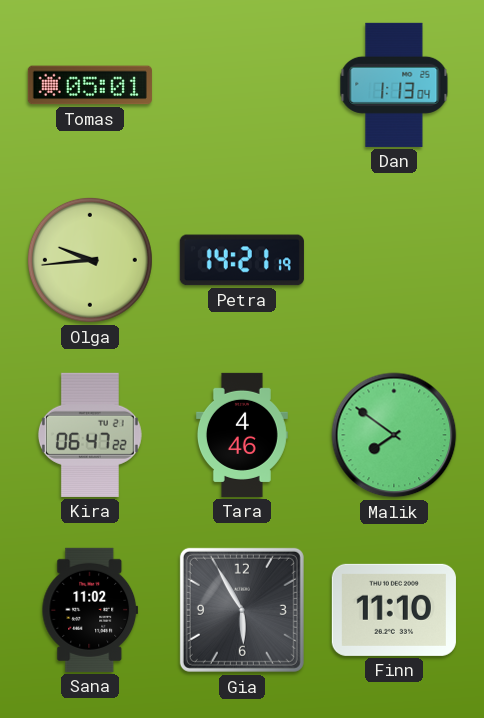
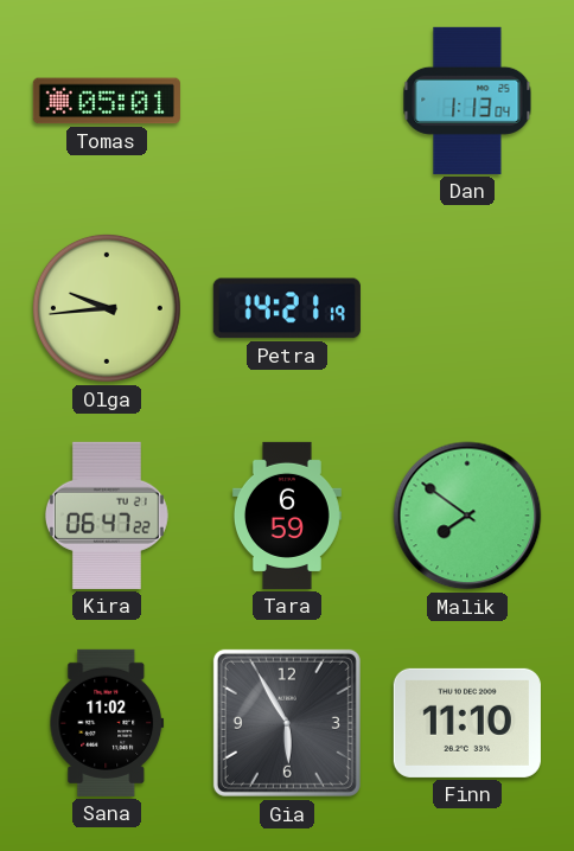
Tara: 4:46 -> 6:59 (287, 516)
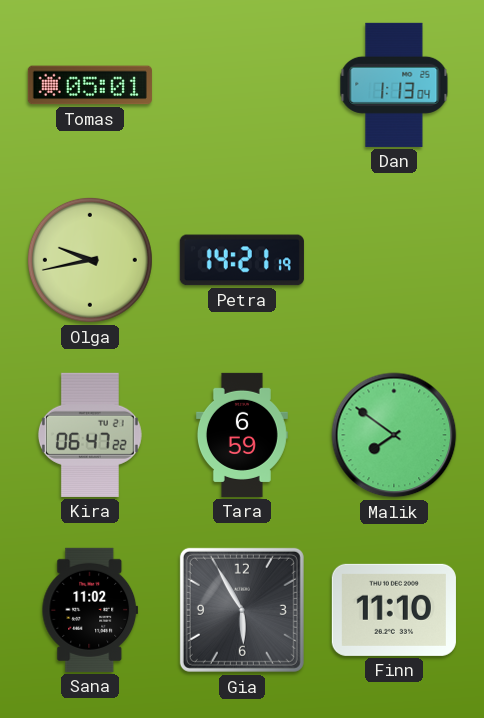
Olga: 9:44 -> 9:43 (90, 260)
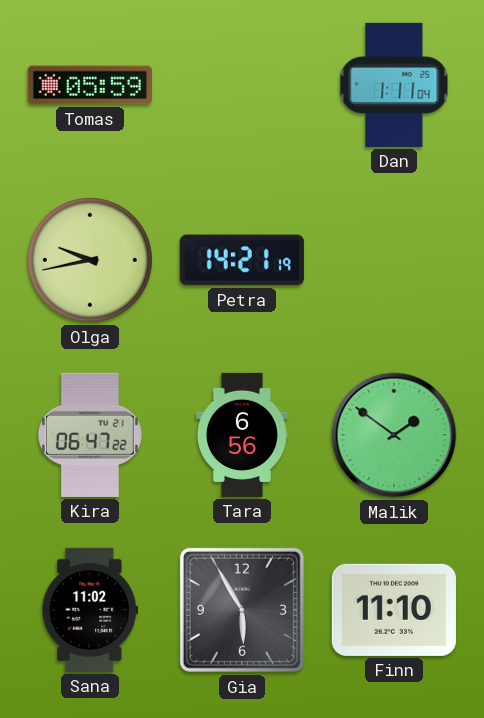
Tomas: 05:01 -> 05:59 (90, 85)
Dan: 1:13 -> 1:11 (394, 85)
Tara: 6:59 -> 6:56 (242, 435)
Malik: 7:51 -> 1:51 (394, 435)
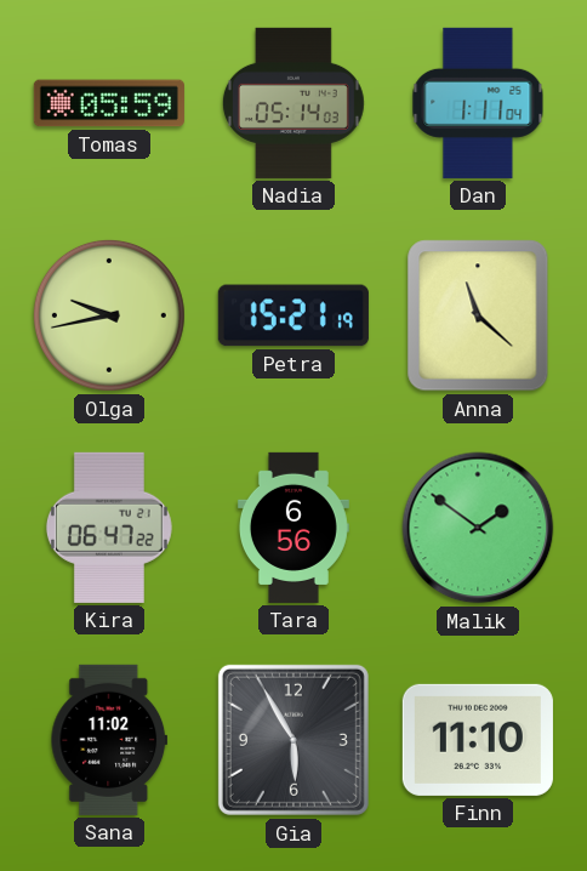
Nadia: none -> 05:14 (293, 103)
Petra: 14:21 -> 15:21 (293, 315)
Anna: none -> 11:22 (478, 315)
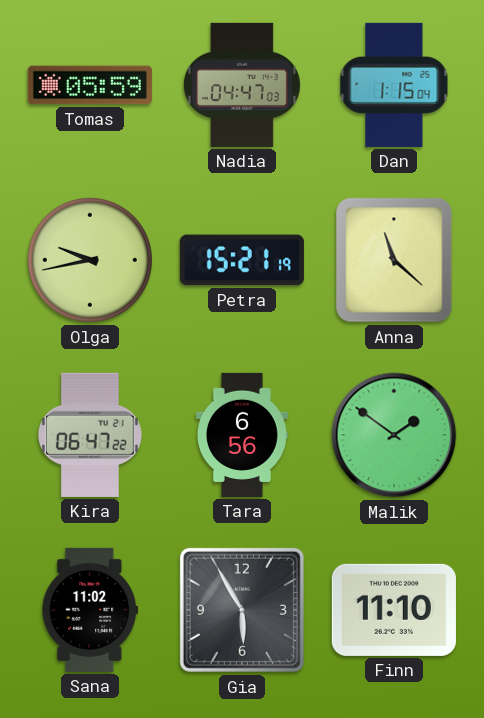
Nadia: 05:14 -> 04:47 (242, 85)
Dan: 1:11 -> 1:15 (394, 85)
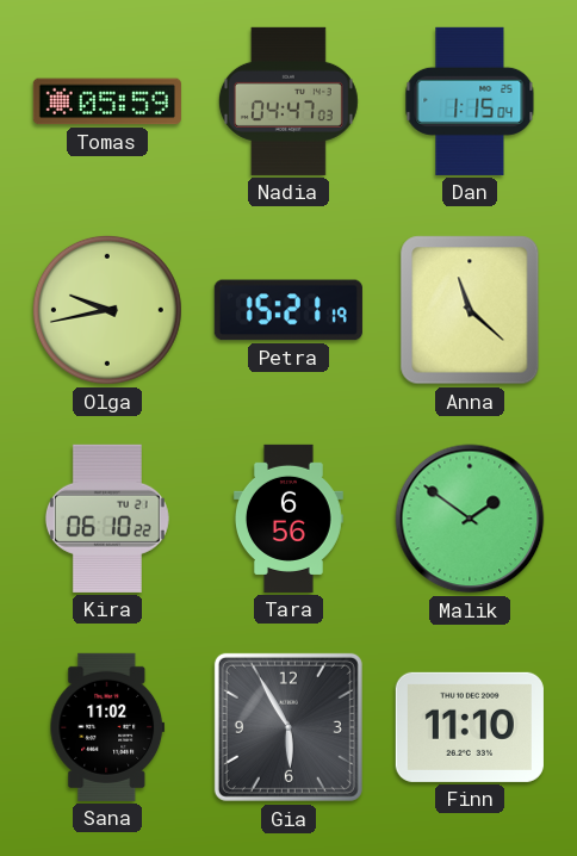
Kira: 06:47 -> 06:10 (107, 519)
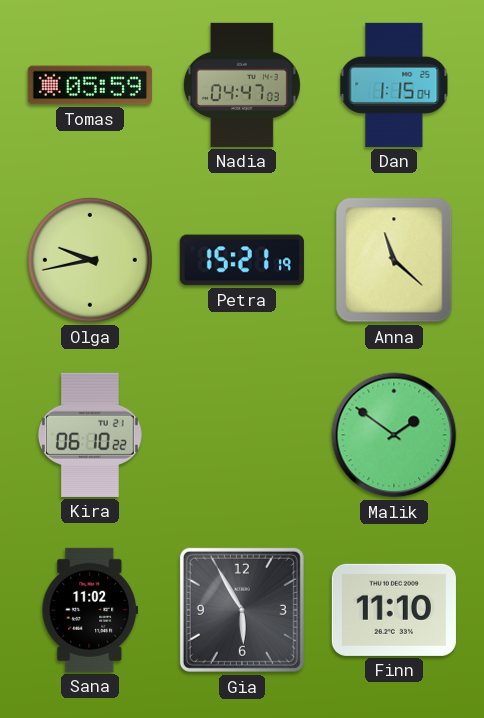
Tara: 6:56 -> none (288, 519)
